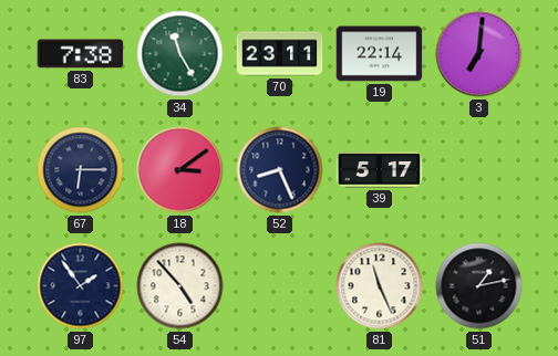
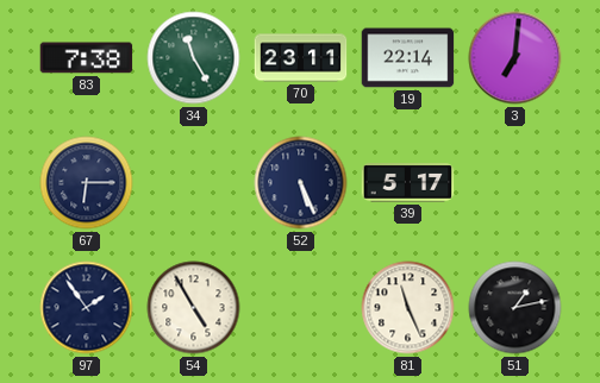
18: 3:09 -> none (180, 170)
52: 8:26 -> 5:26 (301, 183)
54: 4:53 -> 4:55 (194, 308)
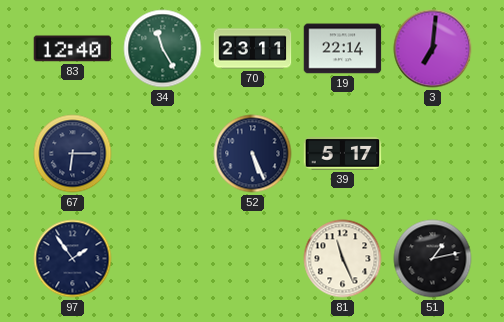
83: 7:38 -> 12:40 (73, 49)
54: 4:55 -> none (194, 308)
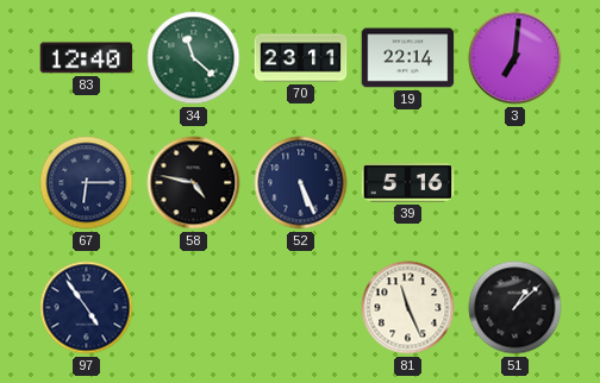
34: 11:25 -> 11:22 (194, 58)
58: none -> 4:47 (194, 183)
39: 5:17 -> 5:16 (408, 183)
97: 1:54 -> 4:54 (87, 308)
51: 1:13 -> 1:08 (515, 308)
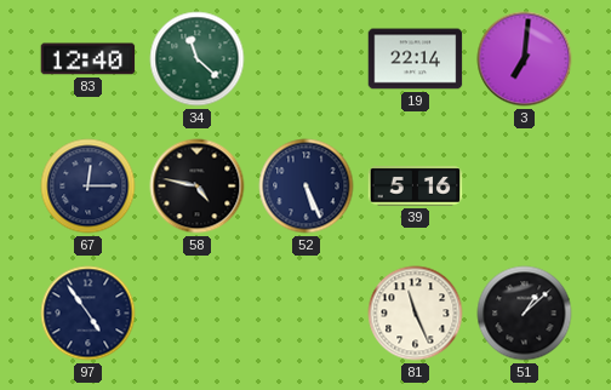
70: 23:11 -> none (301, 58)
67: 6:15 -> 12:15 (88, 187)
